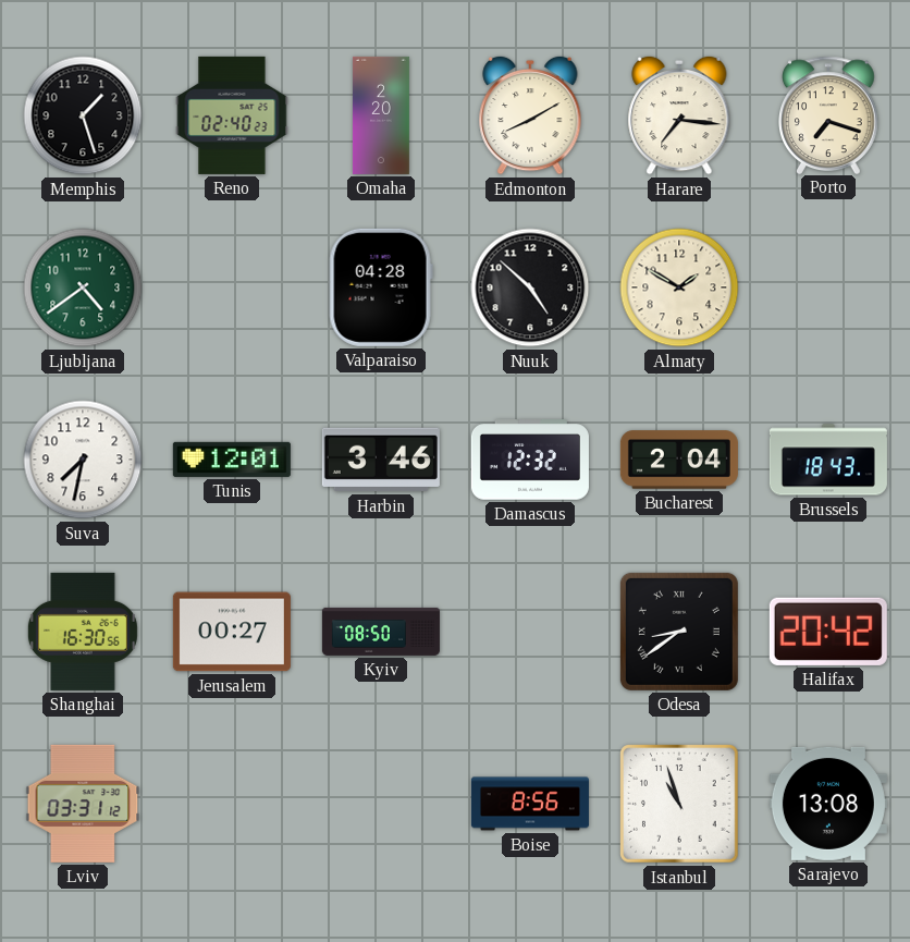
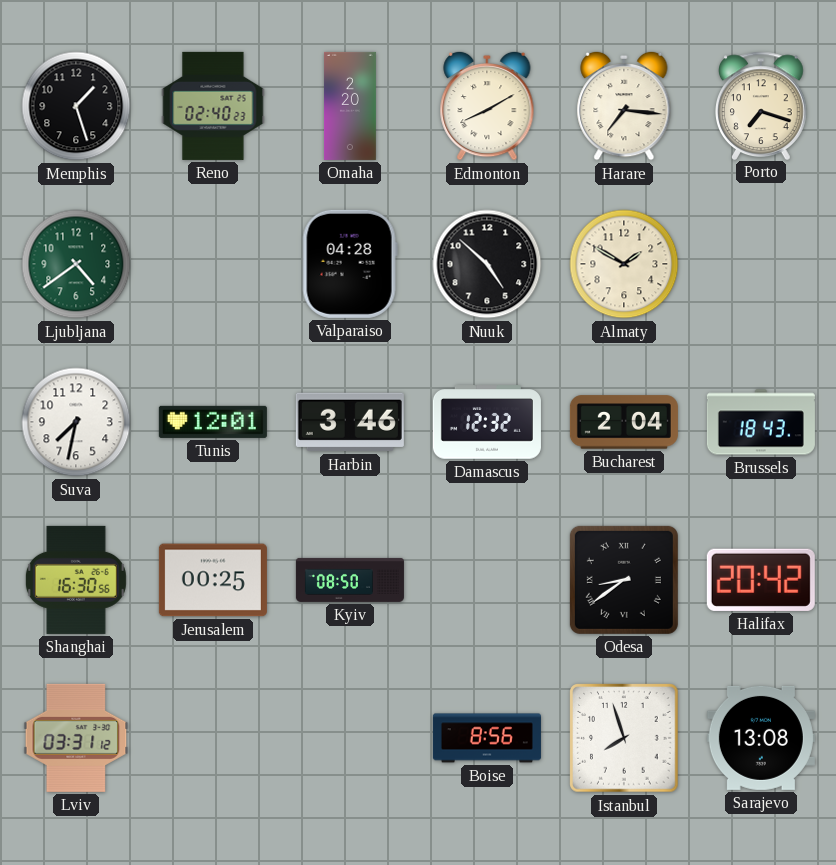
Jerusalem: 00:27 -> 00:25 (213, 580)
Istanbul: 10:57 -> 7:57 (624, 738)
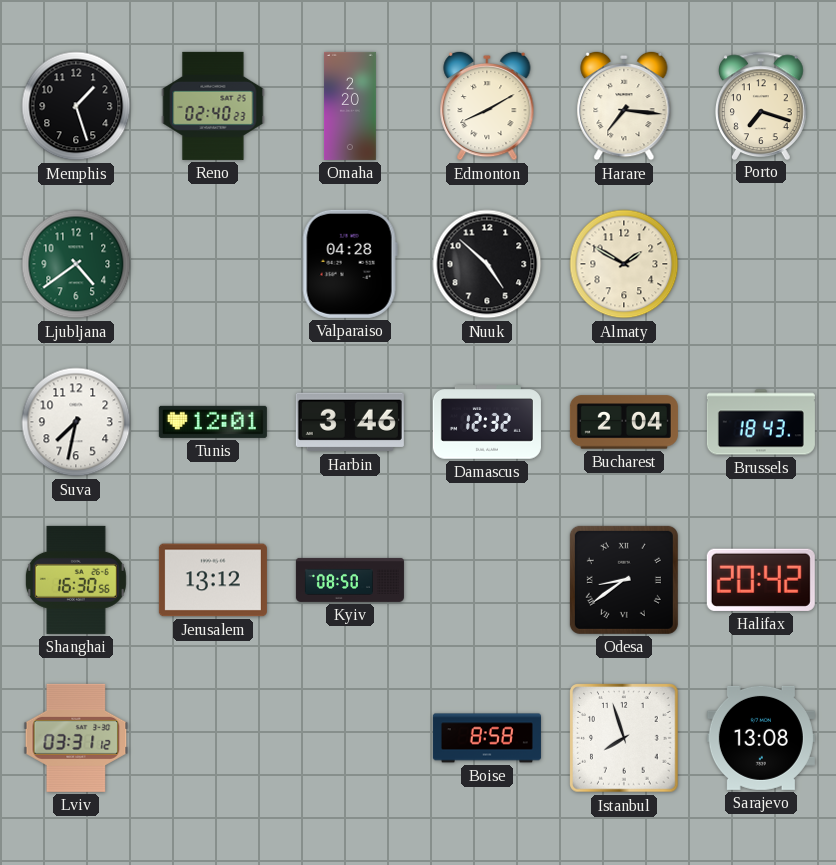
Jerusalem: 00:25 -> 13:12 (213, 580)
Boise: 8:56 -> 8:58 (487, 738)
